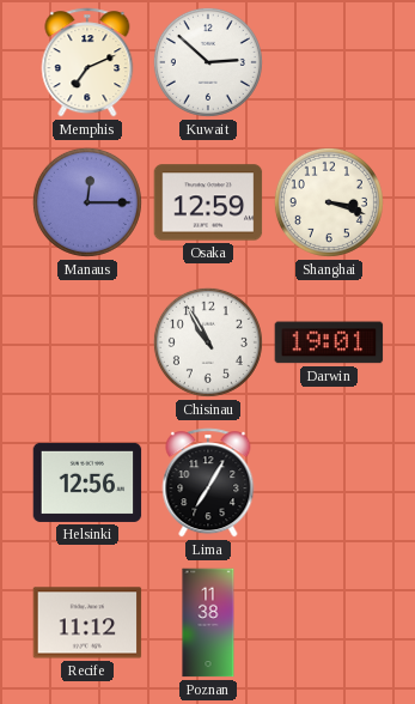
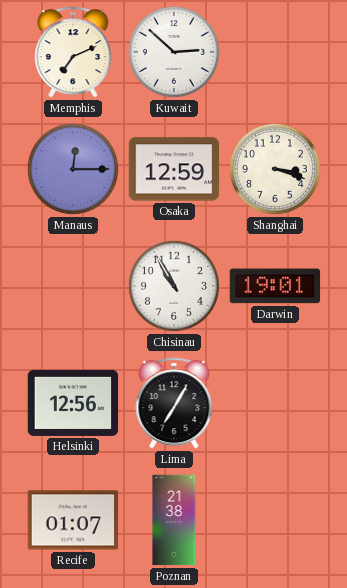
Recife: 11:12 -> 01:07 (73, 520)
Poznan: 11:38 -> 21:38 (174, 520)
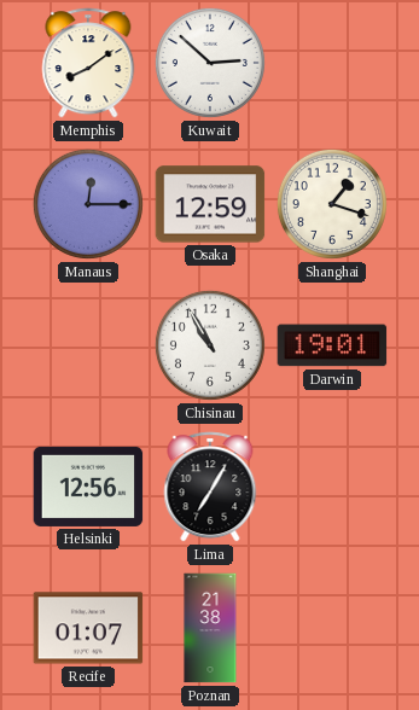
Memphis: 7:11 -> 8:09 (88, 63)
Shanghai: 3:18 -> 1:18 (332, 204)
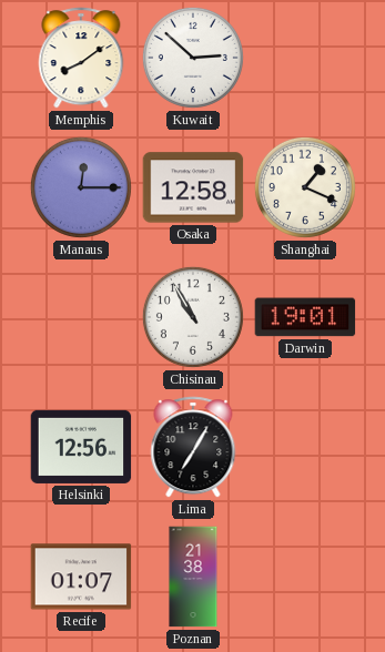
Osaka: 12:59 -> 12:58 (193, 187)
Shanghai: 1:18 -> 1:19 (305, 187)
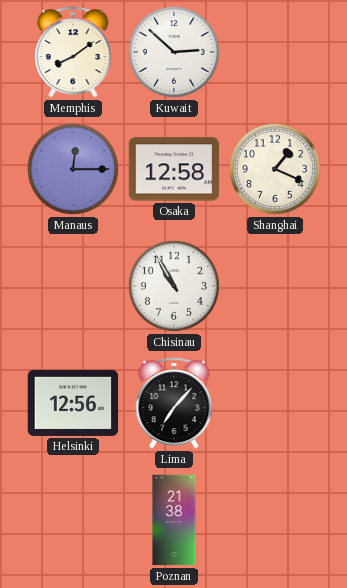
Darwin: 19:01 -> none (305, 317)
Lima: 7:05 -> 7:07 (174, 403)
Recife: 01:07 -> none (81, 577)
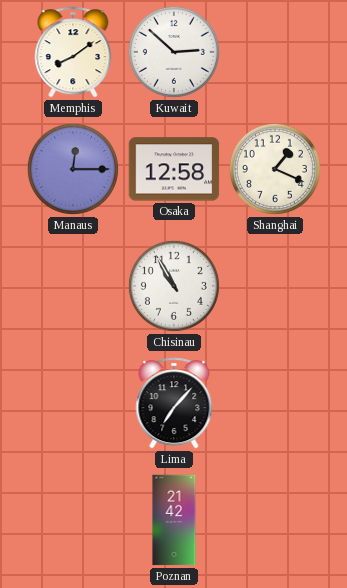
Helsinki: 12:56 -> none (73, 403)
Poznan: 21:38 -> 21:42 (174, 520)
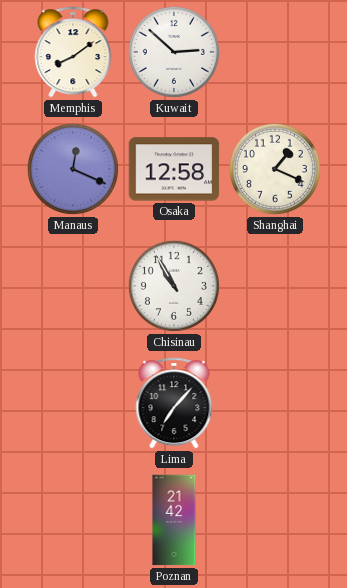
Manaus: 12:15 -> 12:19 (73, 169)
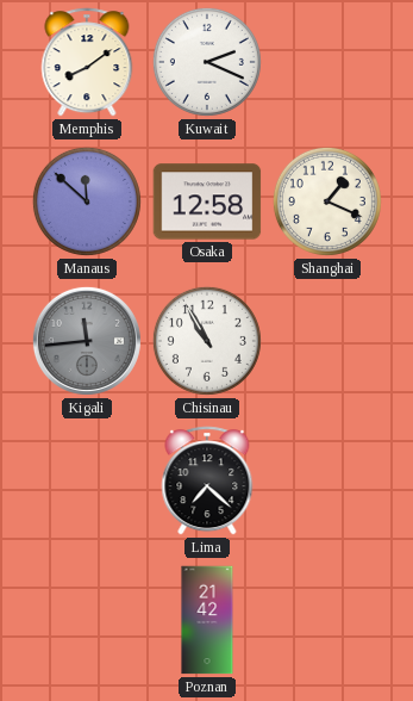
Kuwait: 2:52 -> 2:19 (207, 62)
Manaus: 12:19 -> 11:52 (87, 201)
Kigali: none -> 11:44 (87, 341)
Lima: 7:07 -> 7:22 (207, 480)
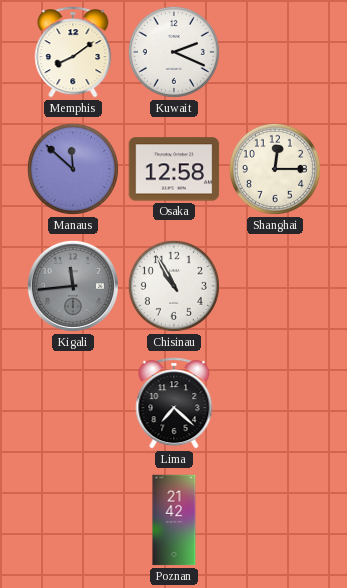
Shanghai: 1:19 -> 12:15 (275, 169)
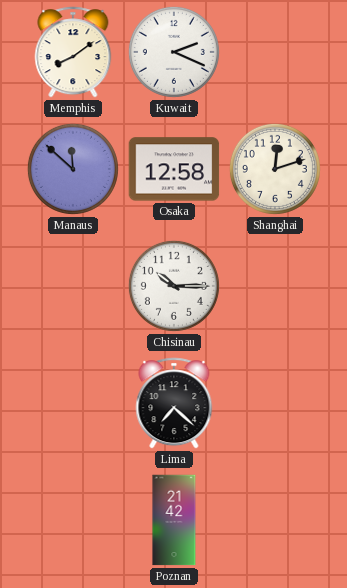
Shanghai: 12:15 -> 12:12 (275, 169)
Kigali: 11:44 -> none (73, 286)
Chisinau: 10:55 -> 10:15 (174, 286)
